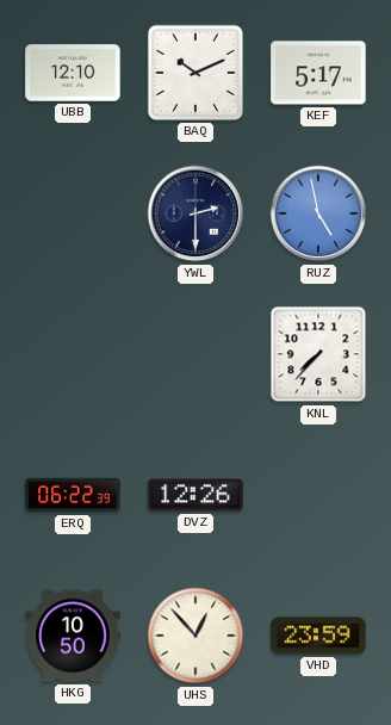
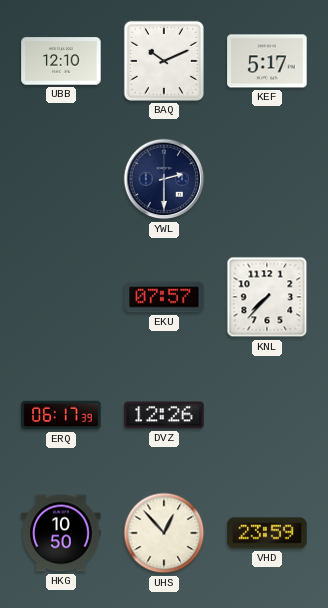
RUZ: 4:58 -> none (318, 213)
EKU: none -> 07:57 (164, 297)
ERQ: 06:22 -> 06:17 (61, 415)
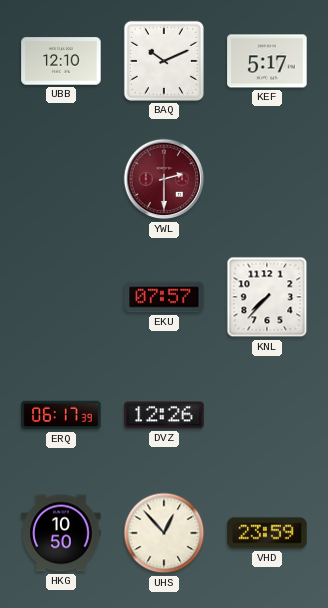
YWL dial: navy -> burgundy (164, 179)
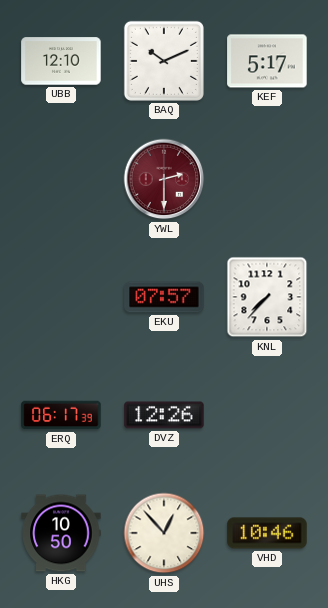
VHD: 23:59 -> 10:46 (267, 533)
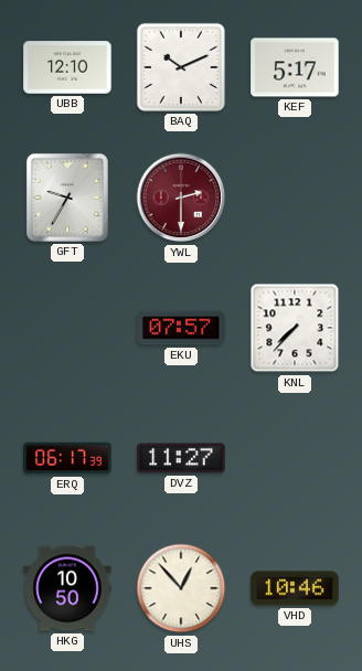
GFT: none -> 9:35 (67, 198)
DVZ: 12:26 -> 11:27 (181, 458)
